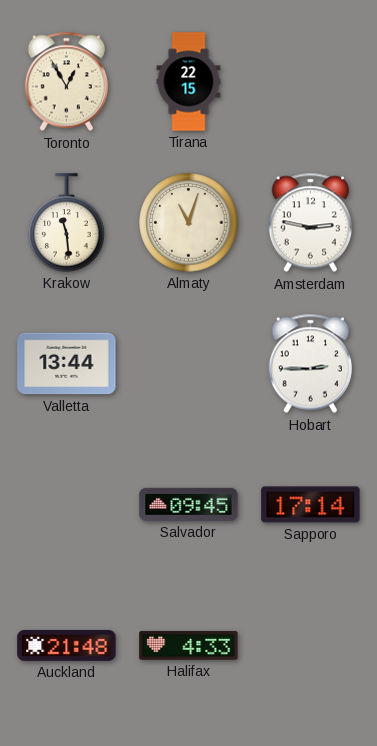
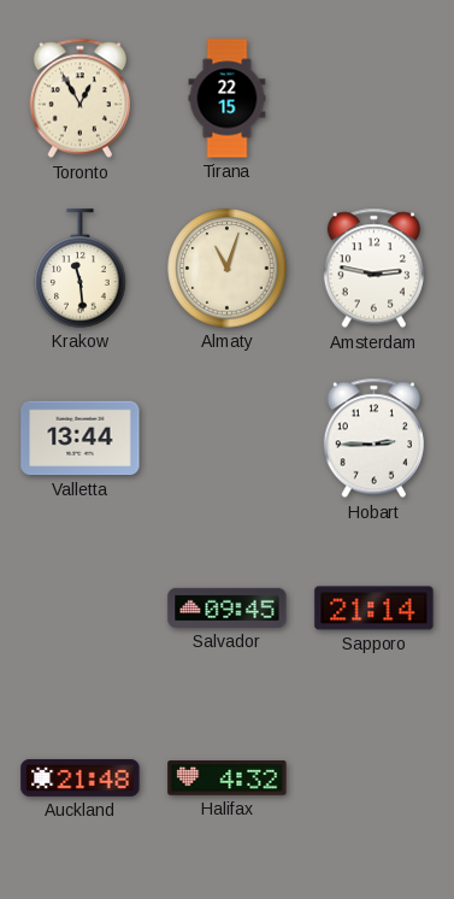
Sapporo: 17:14 -> 21:14 (375, 609)
Halifax: 4:33 -> 4:32 (228, 778)
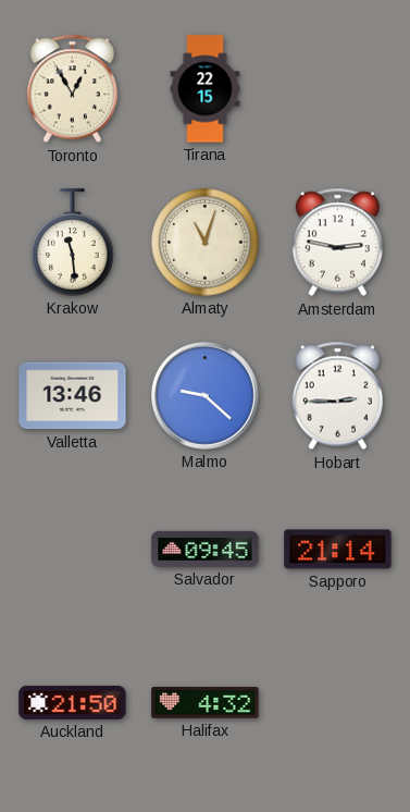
Valletta: 13:44 -> 13:46 (73, 396)
Malmo: none -> 9:22 (206, 396)
Auckland: 21:48 -> 21:50 (73, 702)
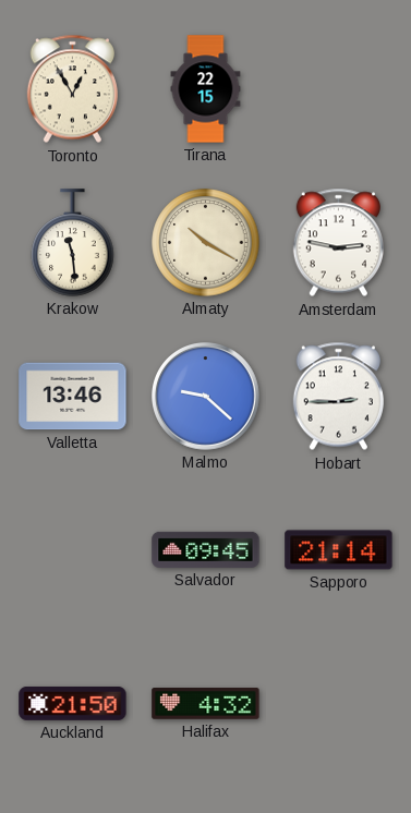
Almaty: 11:03 -> 10:20 (206, 243)
